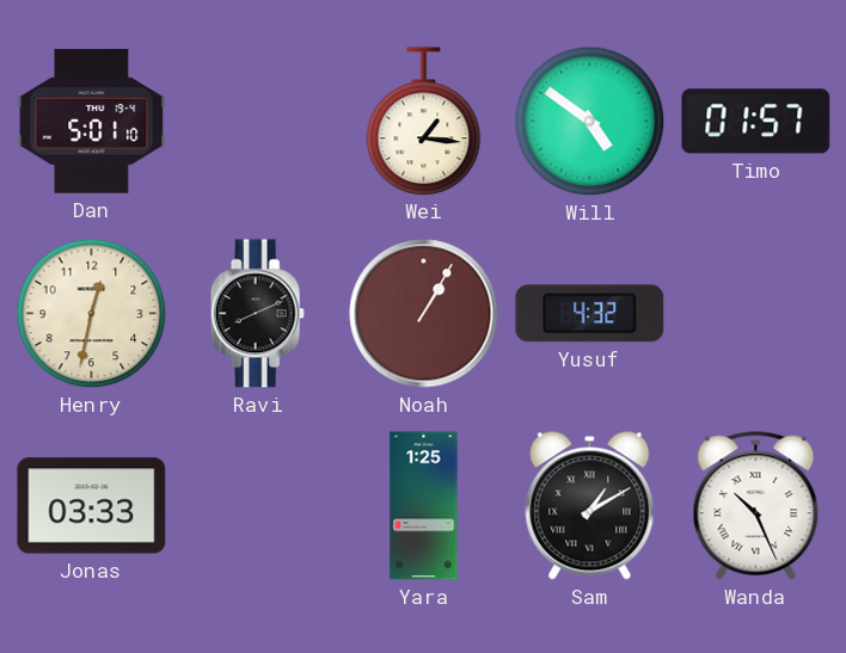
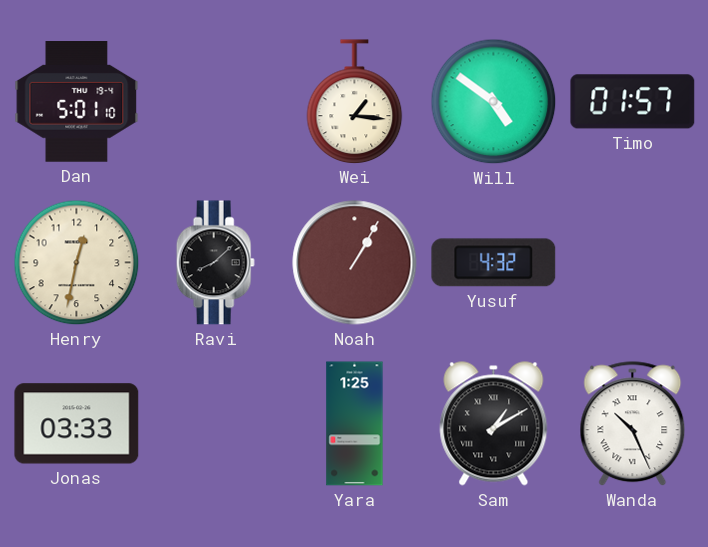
Ravi: 8:11 -> 8:08 (215, 263)
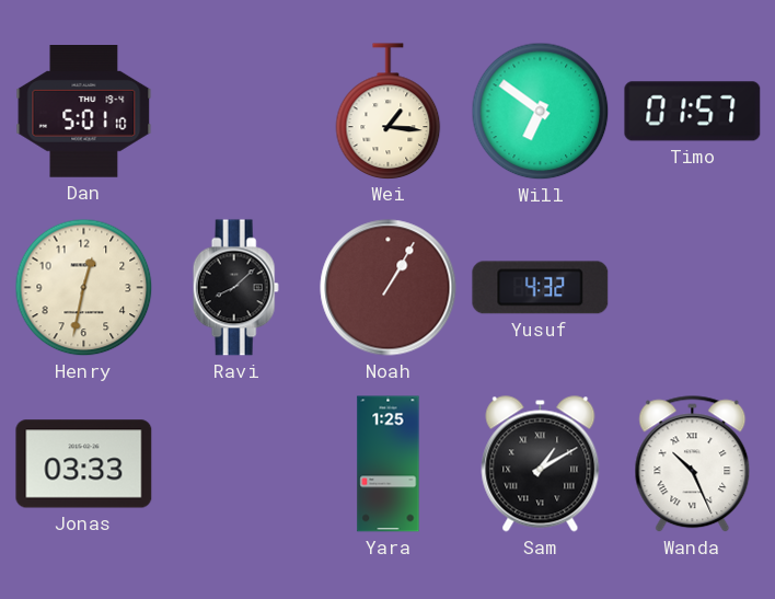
Will: 4:51 -> 6:51 (541, 112)
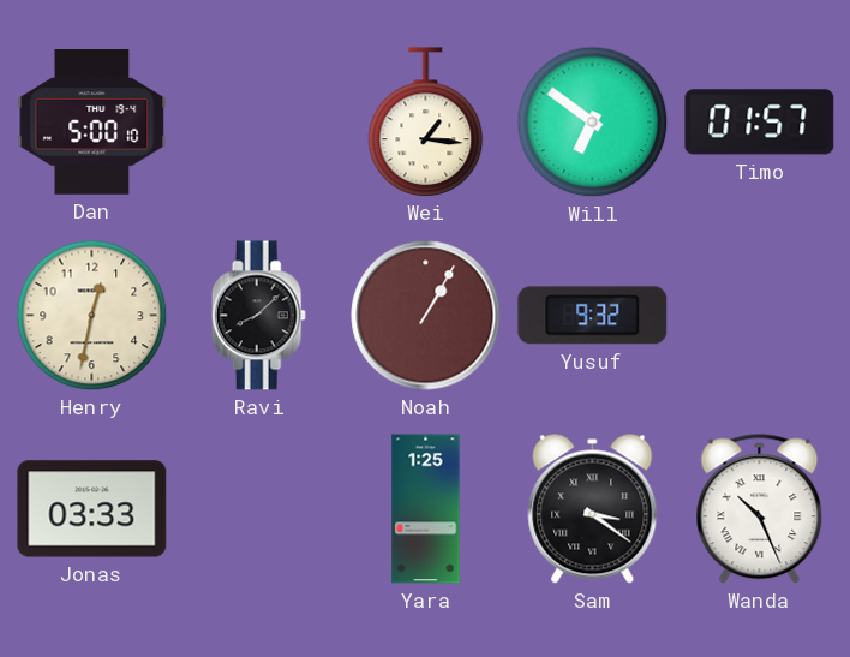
Dan: 5:01 -> 5:00 (92, 123)
Yusuf: 4:32 -> 9:32 (593, 316)
Sam: 1:10 -> 3:21 (593, 509)
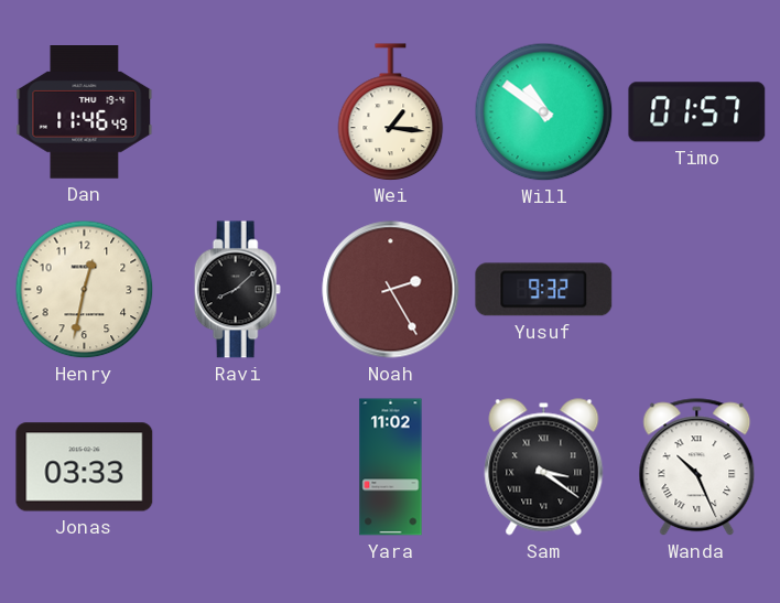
Dan: 5:00 -> 11:46 (85, 112)
Will: 6:51 -> 10:51 (544, 112)
Noah: 1:05 -> 2:25 (391, 290)
Yara: 1:25 -> 11:02 (391, 467)
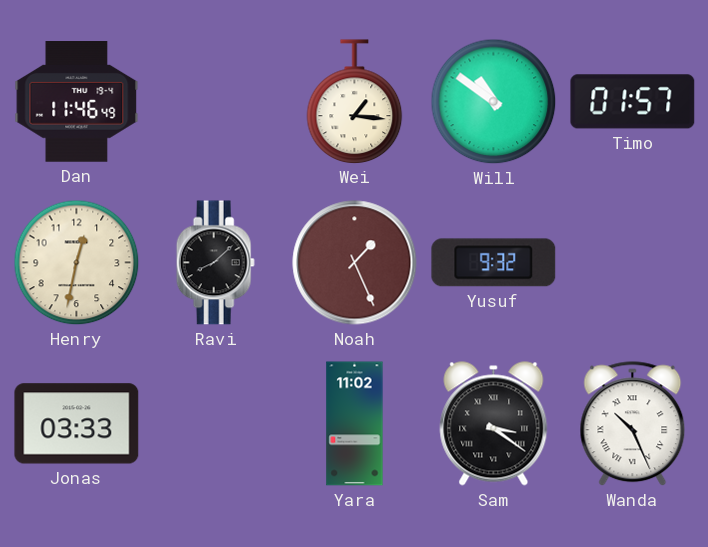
Noah: 2:25 -> 1:26 (355, 263)
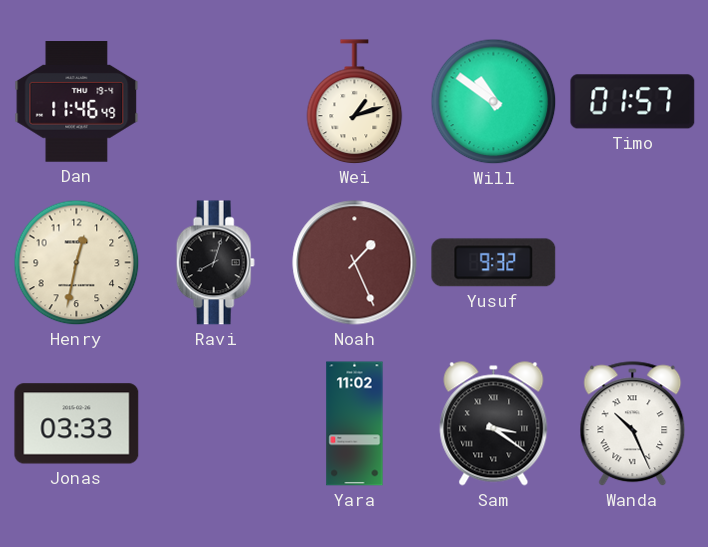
Wei: 1:16 -> 1:12 (355, 101)
Ravi: 8:08 -> 8:03 (215, 263)
